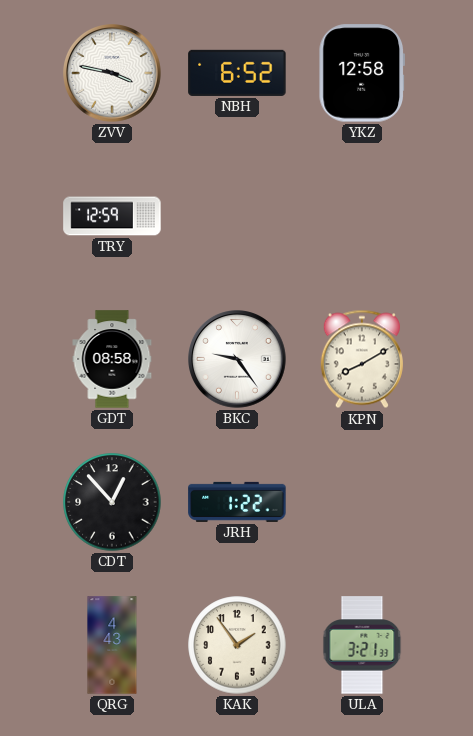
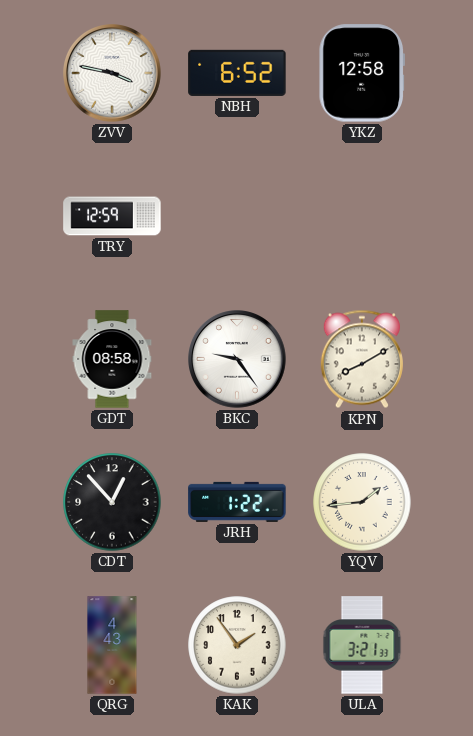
YQV: none -> 1:44 (362, 502)
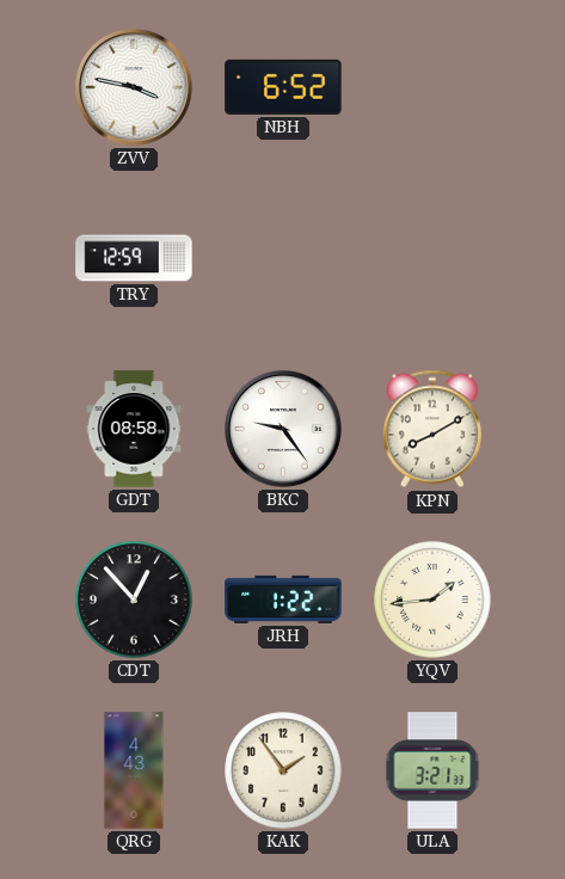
YKZ: 12:58 -> none (361, 73)
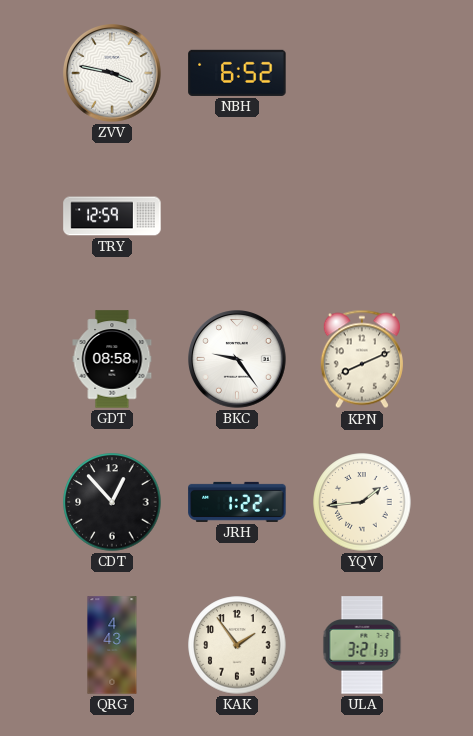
KPN: 8:10 -> 8:11 (362, 359)
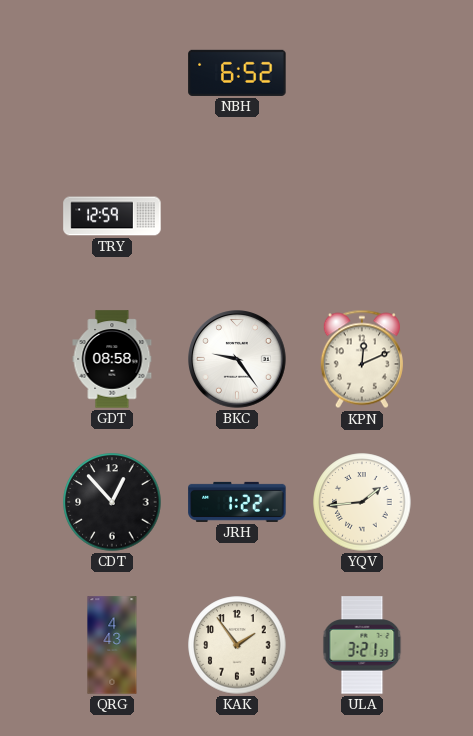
ZVV: 3:47 -> none (113, 74)
KPN: 8:11 -> 12:11 (362, 359)
